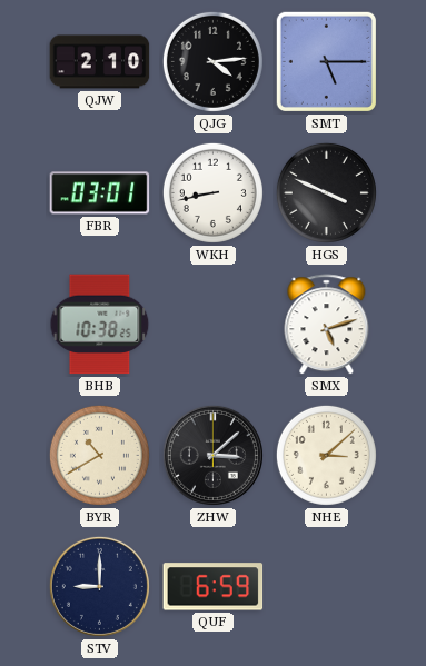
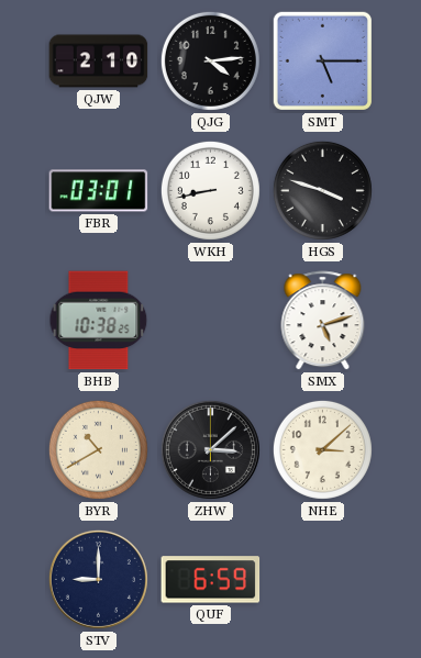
HGS: 3:49 -> 3:48 (322, 190)
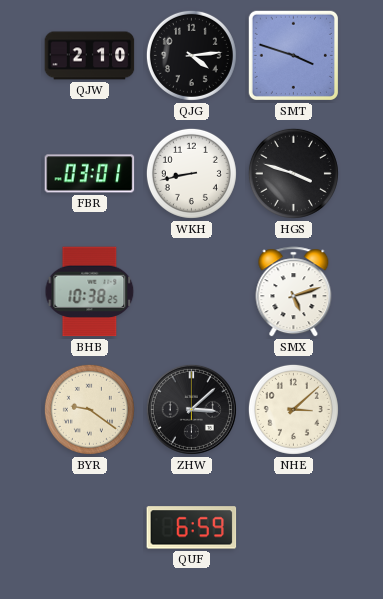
SMT: 5:15 -> 3:48 (293, 55)
BYR: 10:40 -> 9:21 (89, 409)
STV: 9:00 -> none (98, 579)
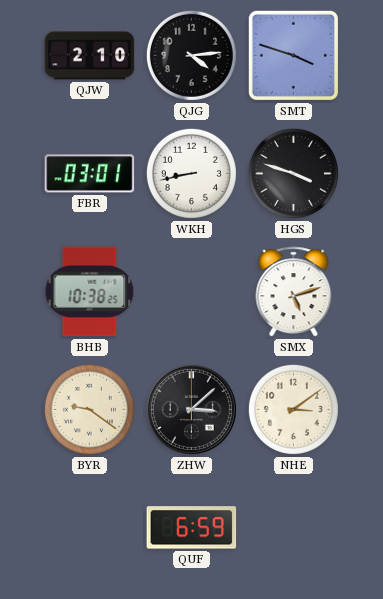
NHE: 3:08 -> 3:09 (293, 409)
